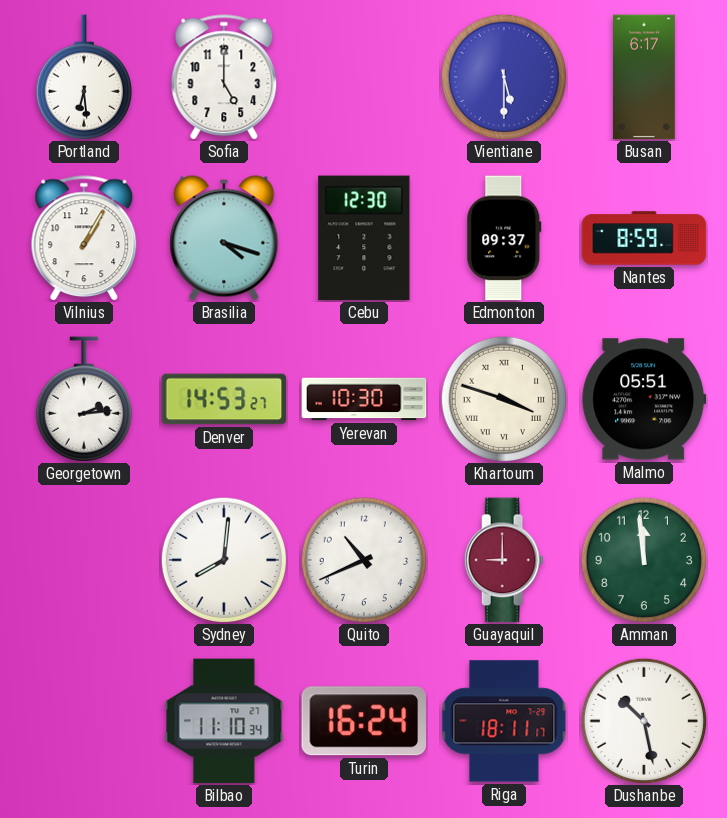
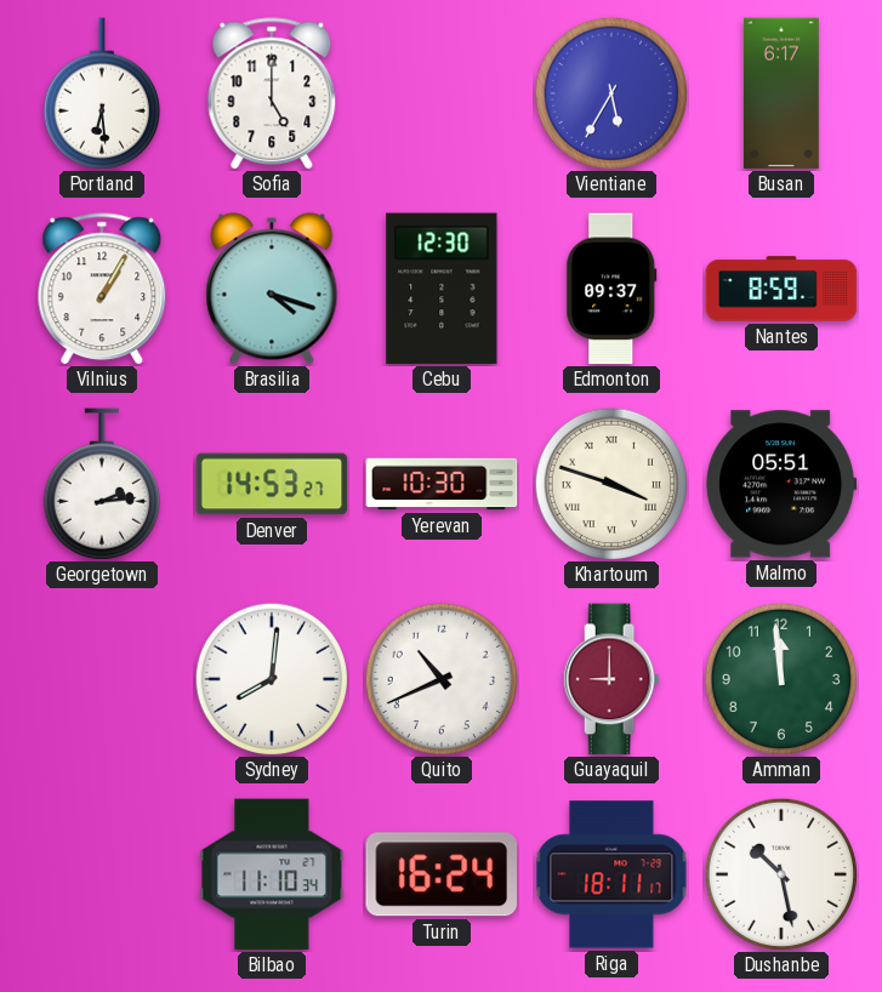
Vientiane: 5:30 -> 5:35 (610, 92)
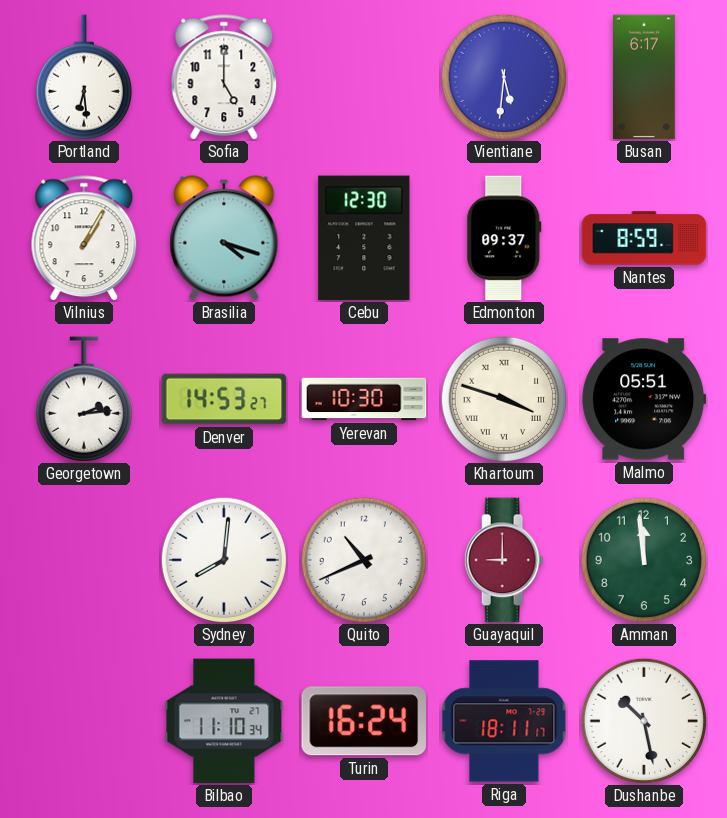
Vientiane: 5:35 -> 5:31 (503, 76)
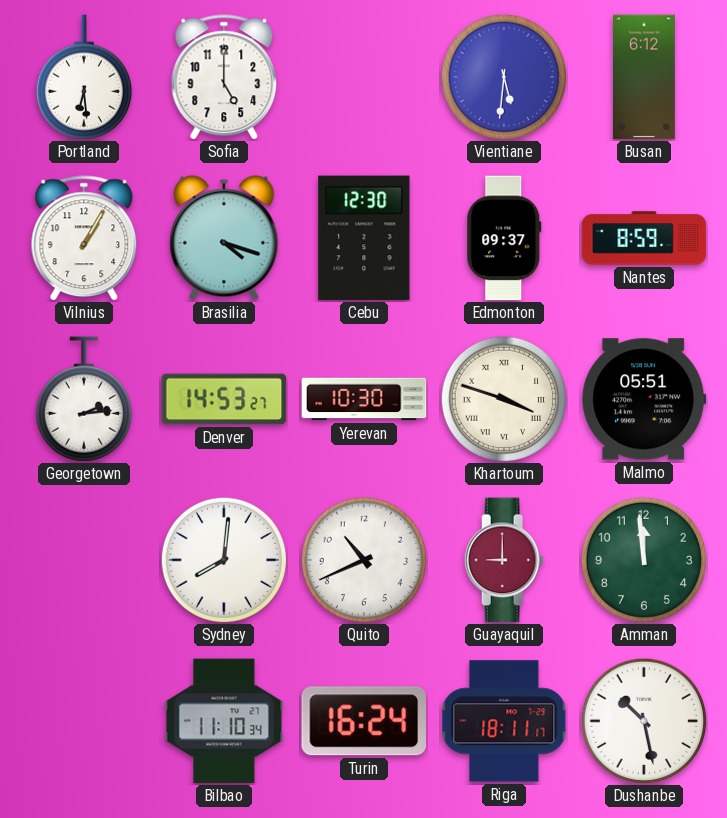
Busan: 6:17 -> 6:12 (644, 77)
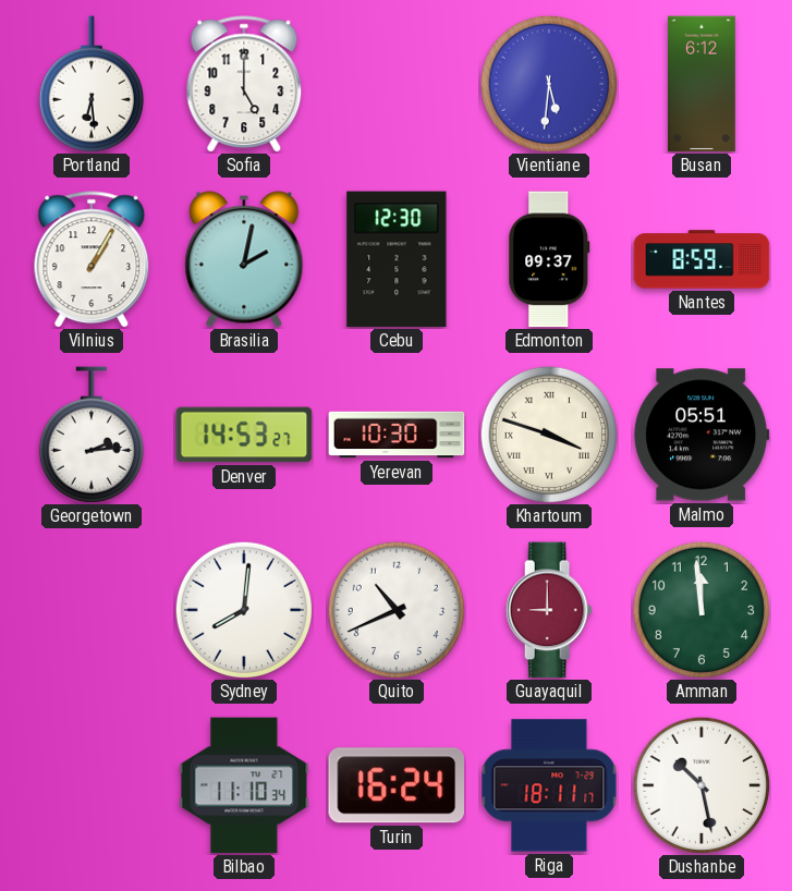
Brasilia: 4:18 -> 2:02 (244, 259)
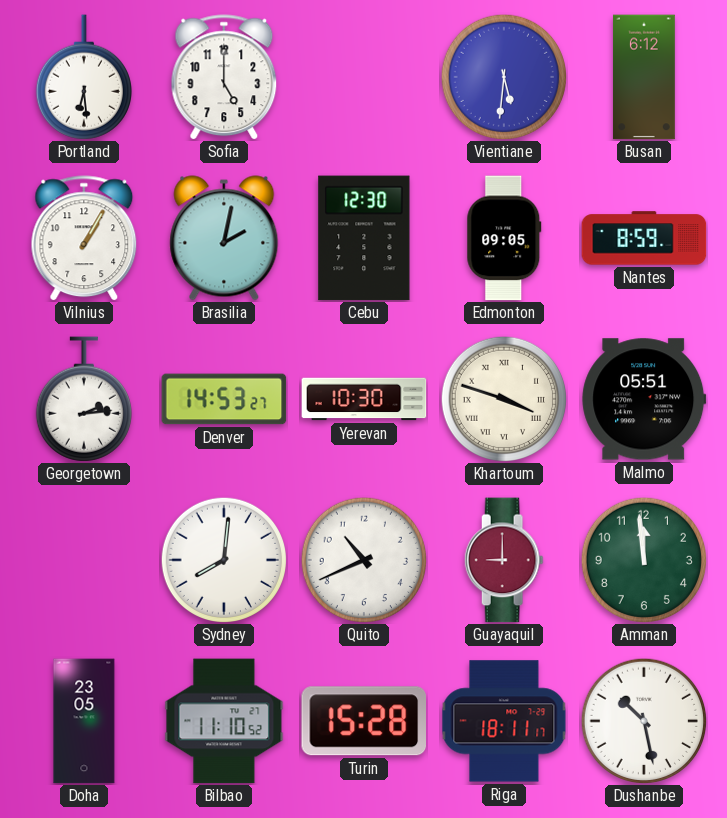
Edmonton: 09:37 -> 09:05 (504, 238)
Doha: none -> 23:05 (84, 721)
Bilbao: 11:10:34 -> 11:10:52 (224, 721)
Turin: 16:24 -> 15:28 (363, 721)
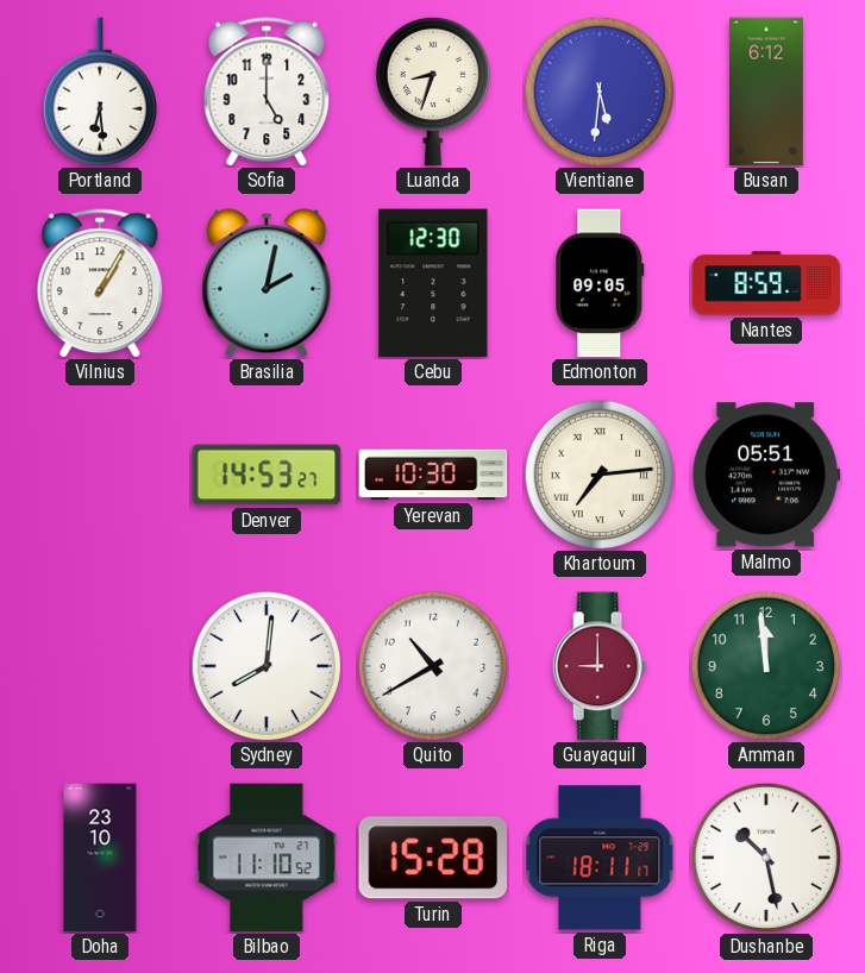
Luanda: none -> 8:33 (433, 92)
Georgetown: 2:14 -> none (84, 399)
Khartoum: 3:48 -> 7:14 (598, 473)
Quito: 10:41 -> 10:40 (432, 665)
Doha: 23:05 -> 23:10 (100, 858)
